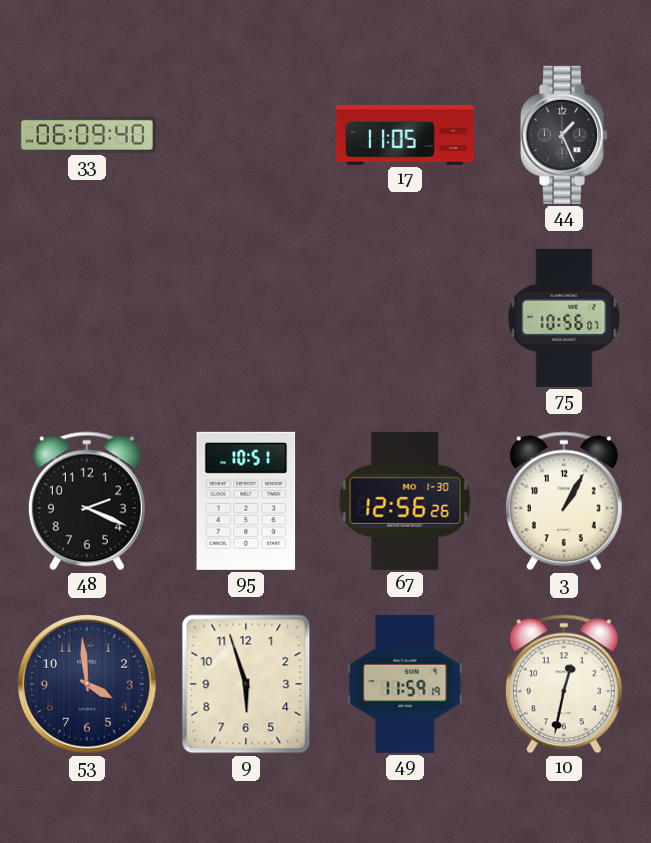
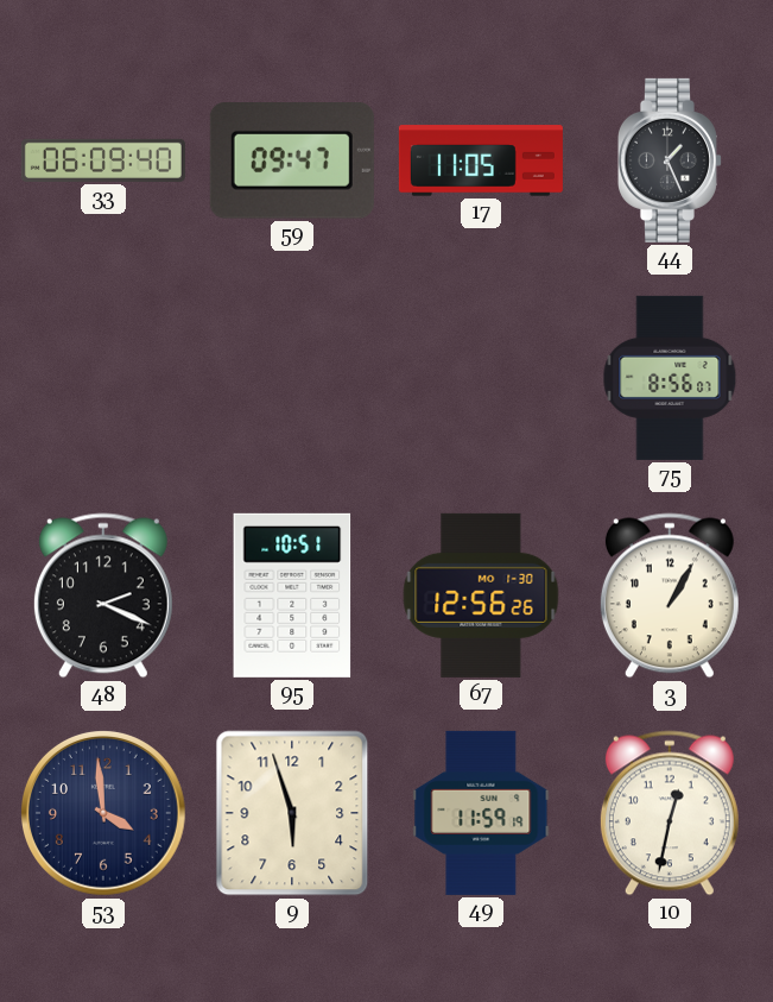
59: none -> 09:47 (292, 162)
75: 10:56 -> 8:56 (670, 378)
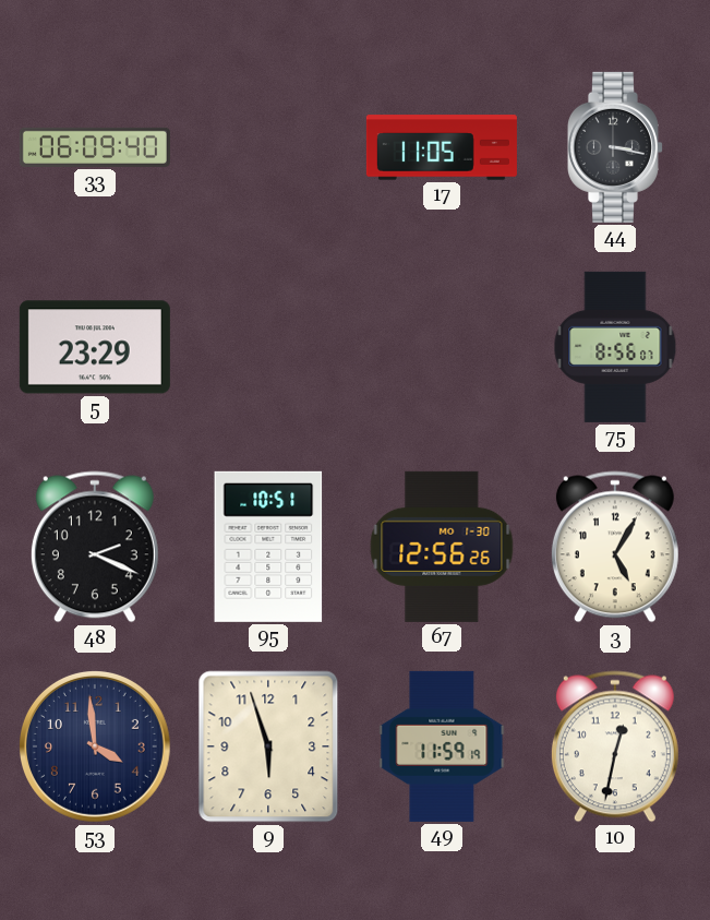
59: 09:47 -> none (292, 162)
44: 1:26 -> 3:17 (615, 147)
5: none -> 23:29 (95, 347)
3: 1:05 -> 5:05 (615, 547)
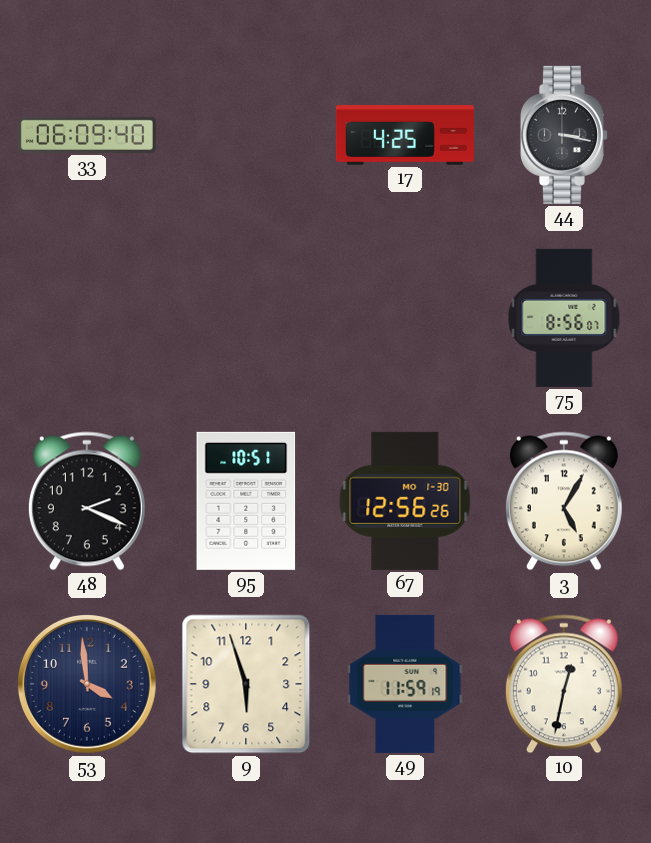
17: 11:05 -> 4:25 (405, 135)
5: 23:29 -> none (95, 347)
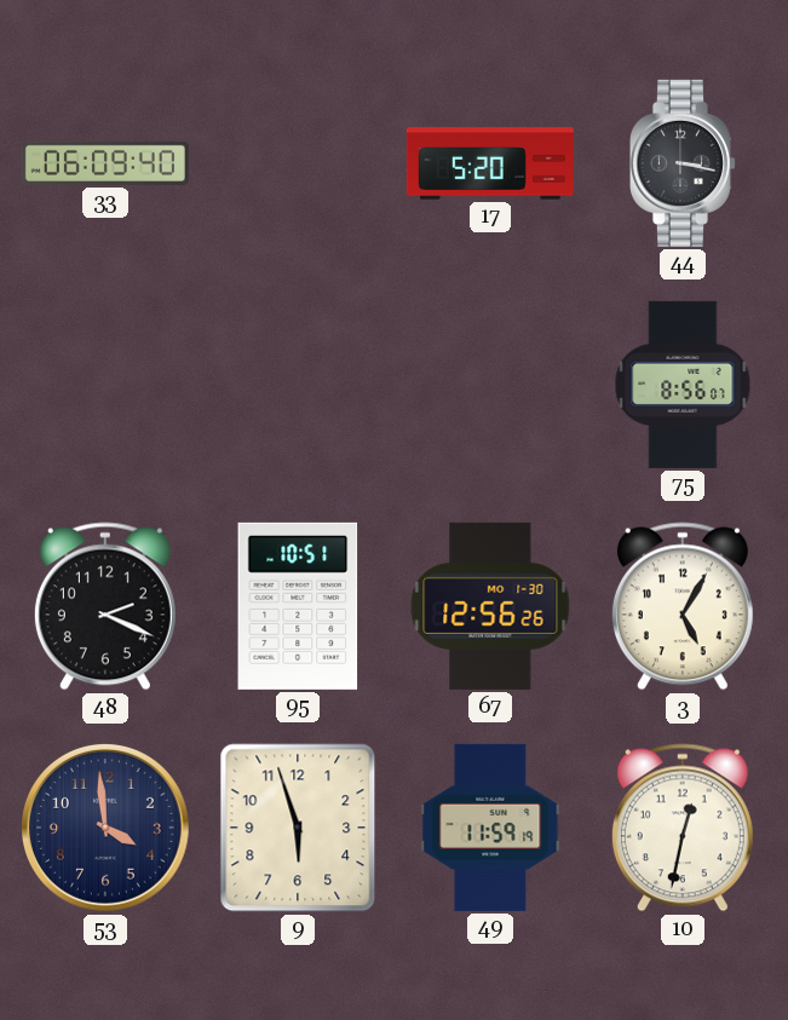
17: 4:25 -> 5:20 (490, 163)
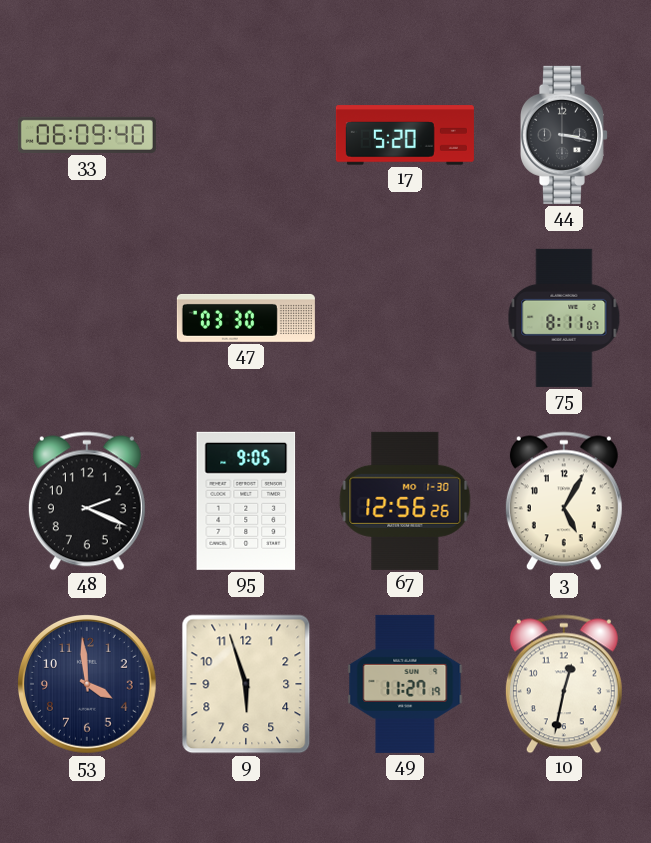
47: none -> 03:30 (246, 318)
75: 8:56 -> 8:11 (564, 318)
95: 10:51 -> 9:05 (246, 501)
49: 11:59 -> 11:27 (405, 684)
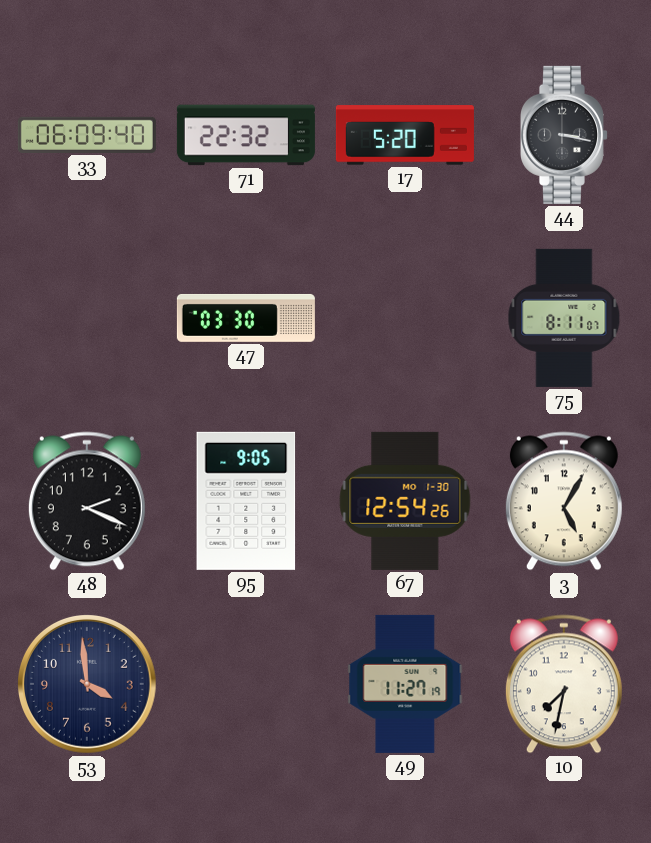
71: none -> 22:32 (246, 135)
67: 12:56 -> 12:54 (405, 501)
9: 5:57 -> none (246, 684)
10: 12:32 -> 7:32 (564, 684)
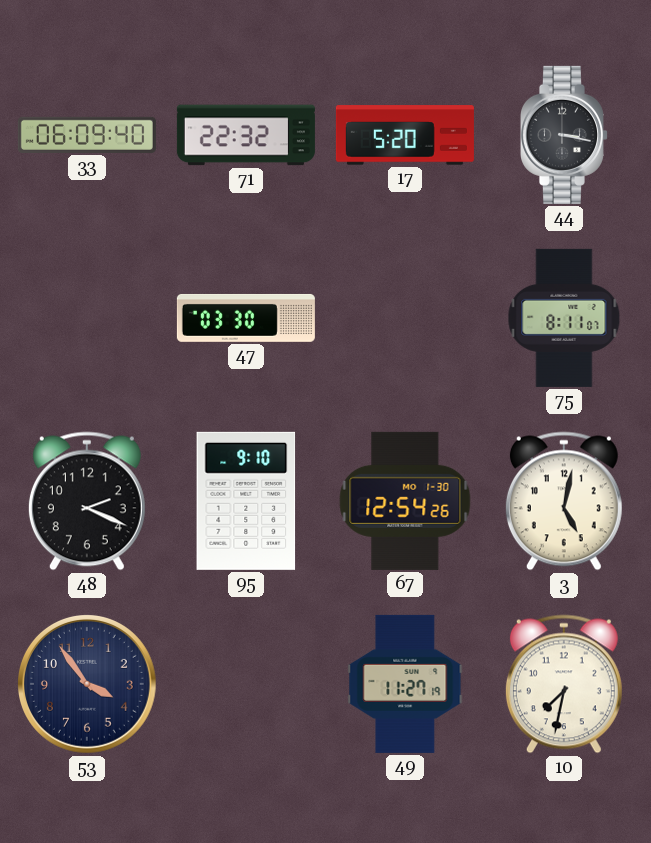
95: 9:05 -> 9:10 (246, 501)
3: 5:05 -> 5:02 (564, 501)
53: 3:59 -> 3:54 (88, 685)
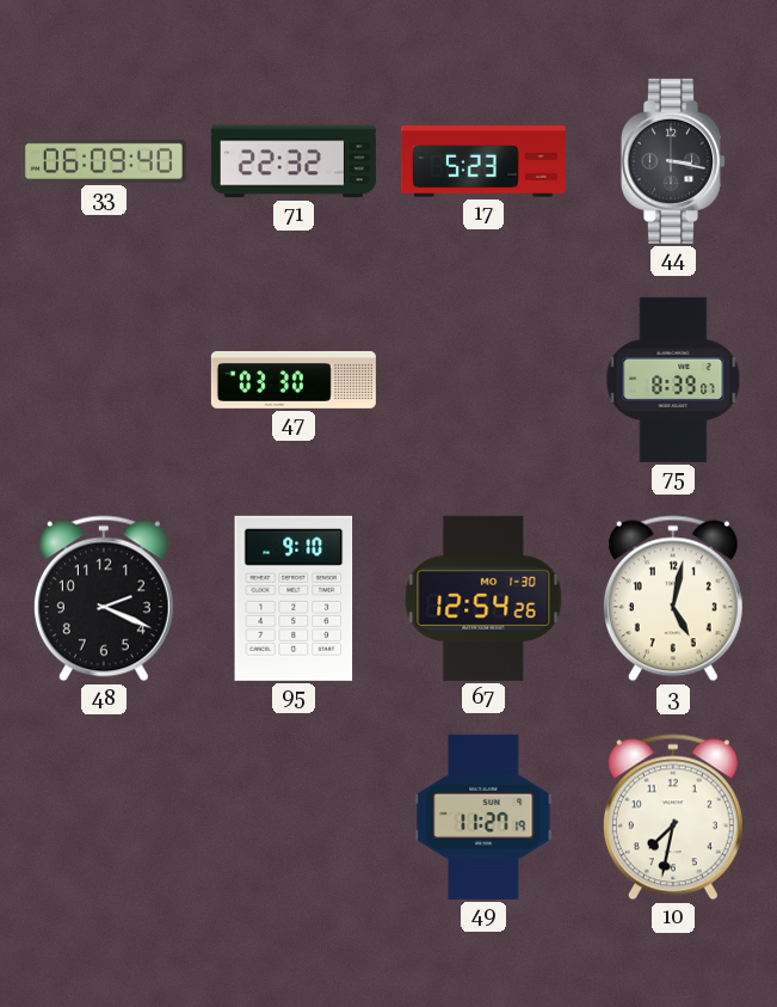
17: 5:20 -> 5:23 (483, 161)
75: 8:11 -> 8:39 (673, 380)
53: 3:54 -> none (88, 685)
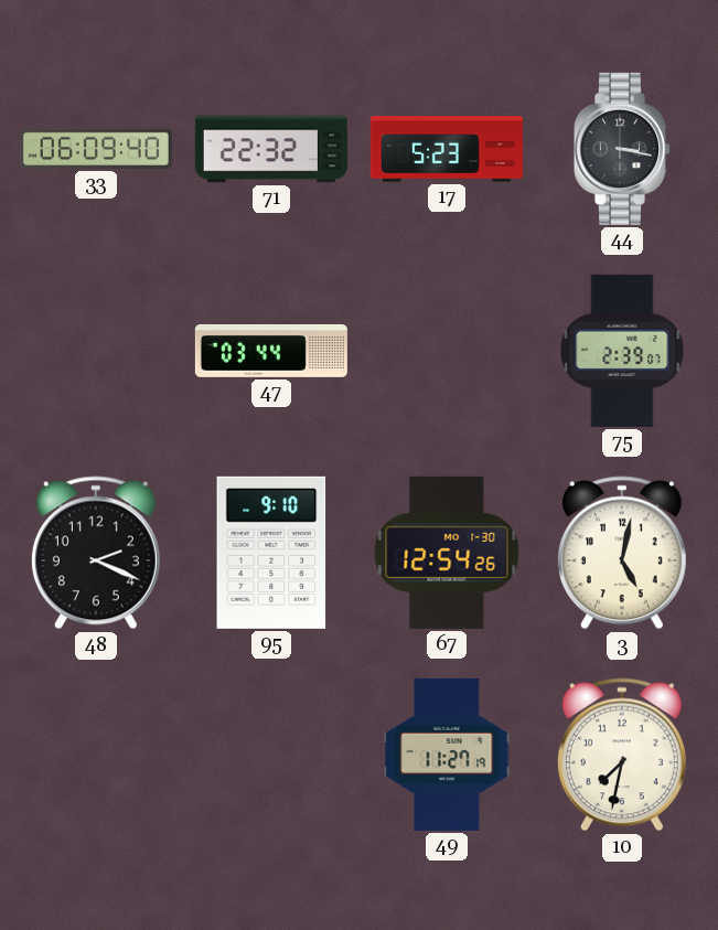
47: 03:30 -> 03:44 (271, 351)
75: 8:39 -> 2:39 (622, 351)
